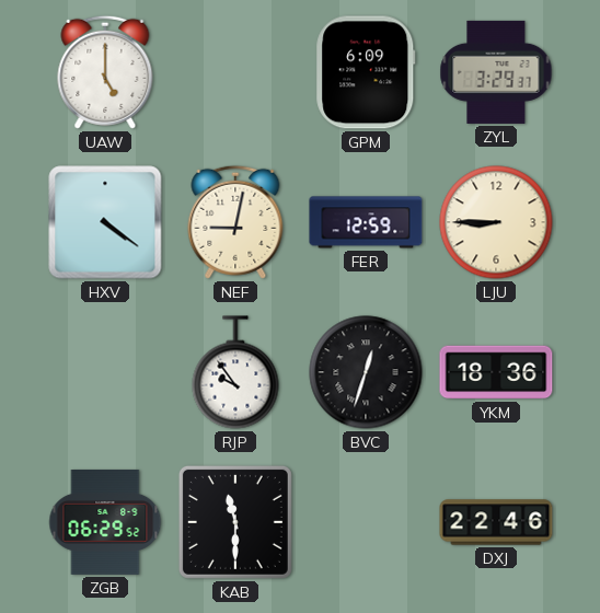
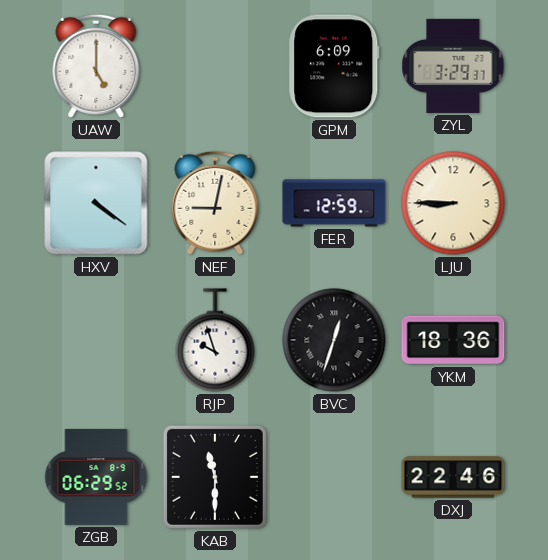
RJP: 9:54 -> 9:57 (215, 340)
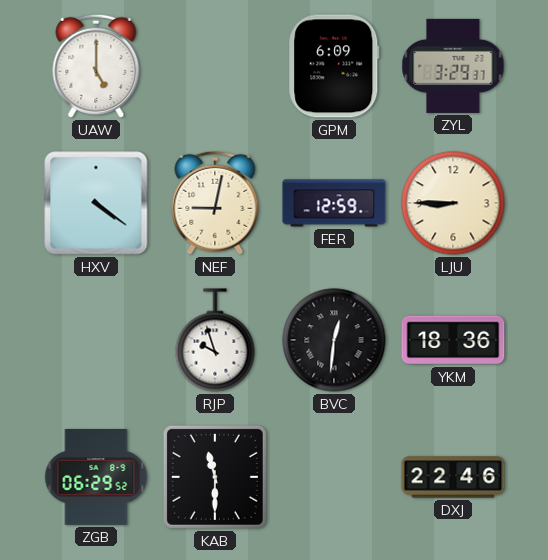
BVC: 12:33 -> 12:31 (334, 340)
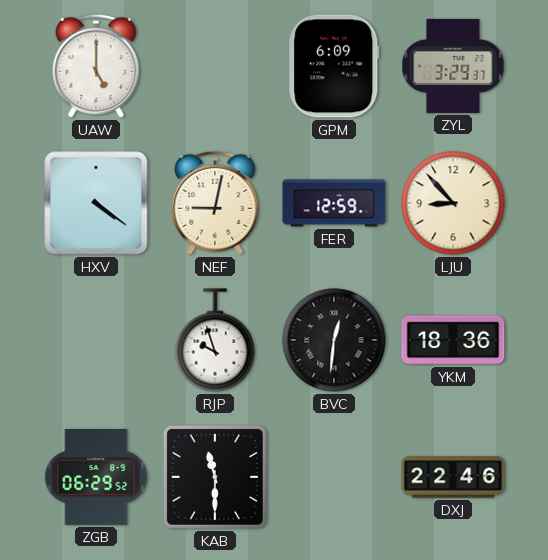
LJU: 8:45 -> 8:53 (453, 203)
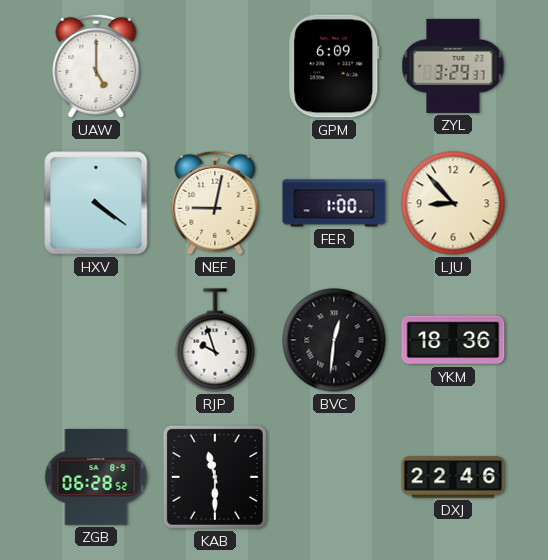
FER: 12:59 -> 1:00 (334, 203)
ZGB: 06:29 -> 06:28 (96, 477)
